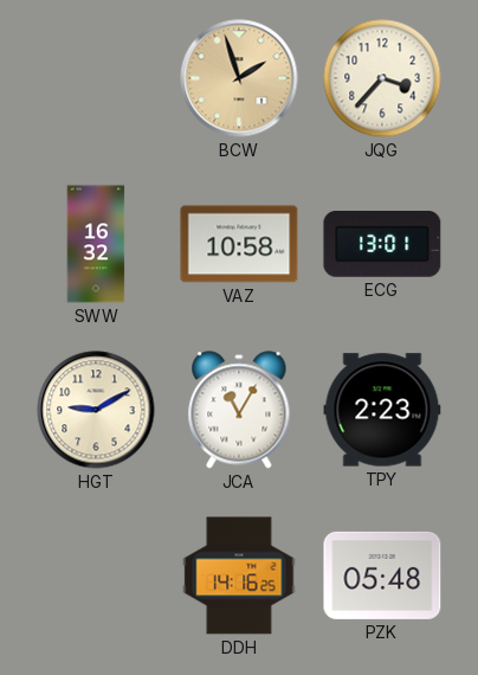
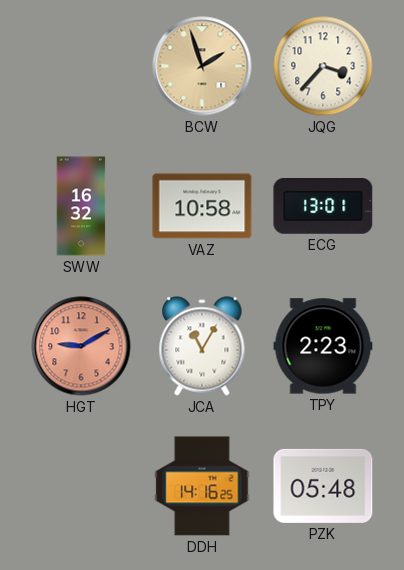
HGT dial: cream -> salmon (81, 346)
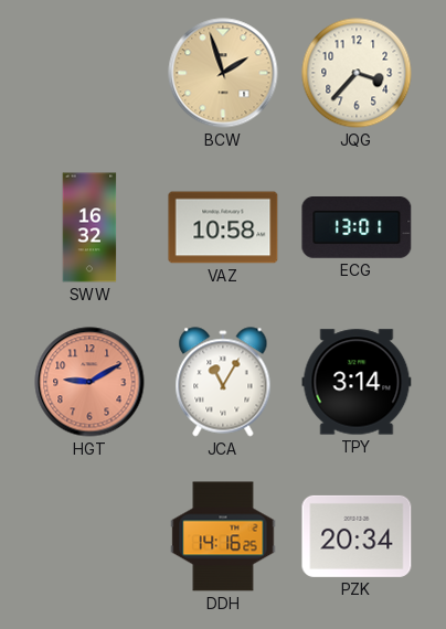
TPY: 2:23 -> 3:14 (357, 382)
PZK: 05:48 -> 20:34 (357, 536)
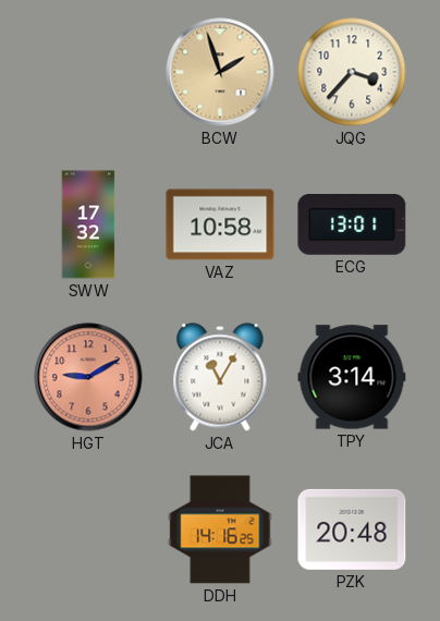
SWW: 16:32 -> 17:32 (88, 224)
PZK: 20:34 -> 20:48 (352, 529)
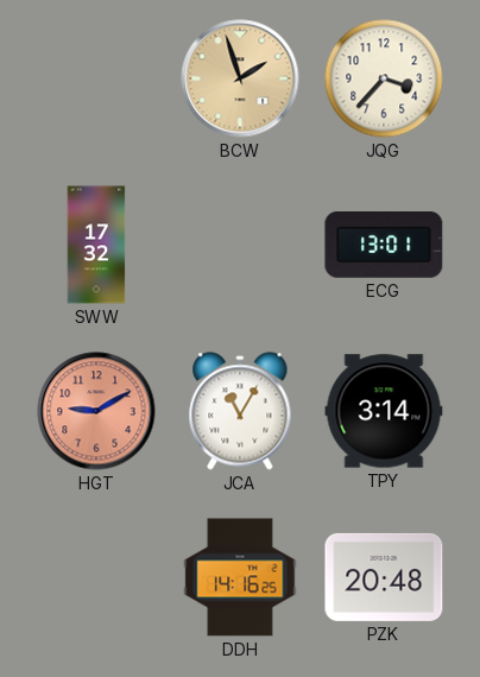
VAZ: 10:58 -> none (220, 224)
